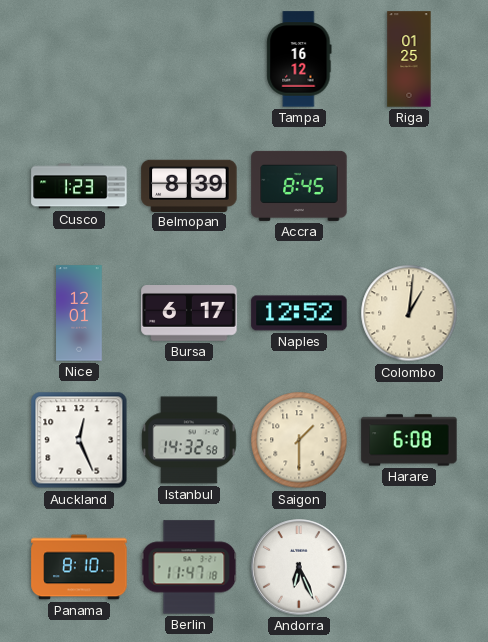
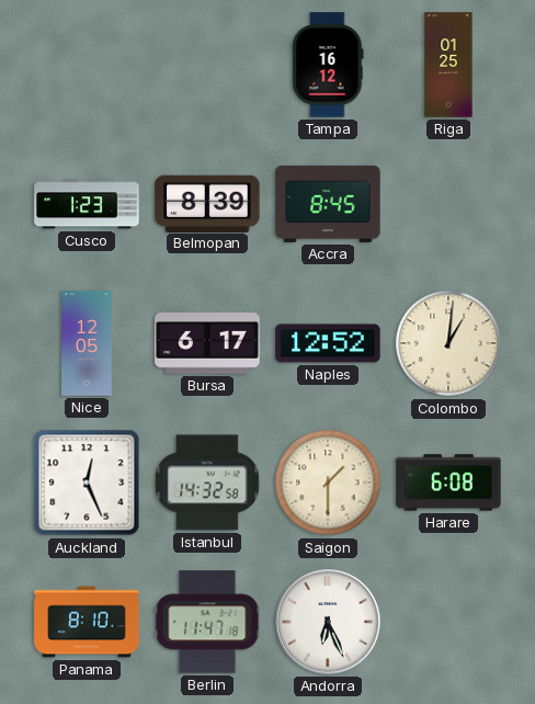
Nice: 12:01 -> 12:05 (87, 343)
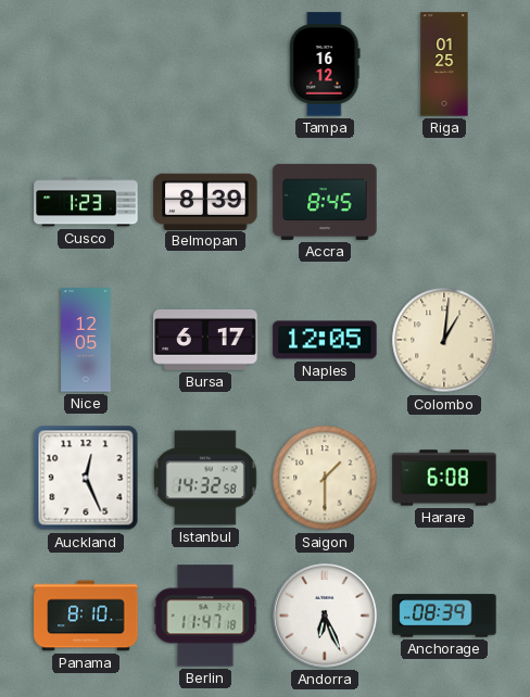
Naples: 12:52 -> 12:05 (325, 340)
Anchorage: none -> 08:39 (444, 616)
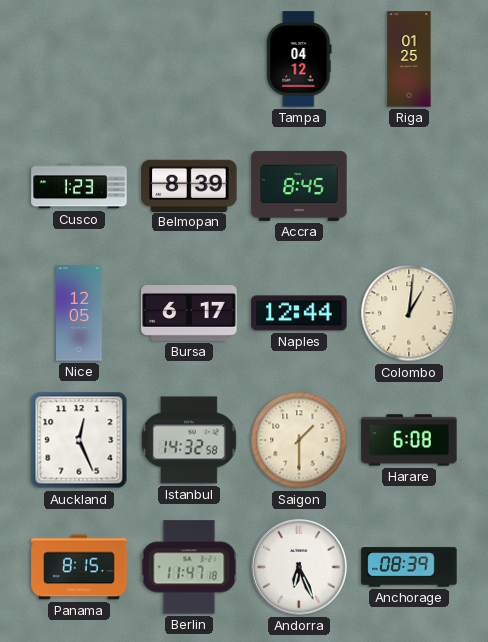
Tampa: 16:12 -> 04:12 (299, 59)
Naples: 12:05 -> 12:44 (299, 313)
Panama: 8:10 -> 8:15 (79, 567)
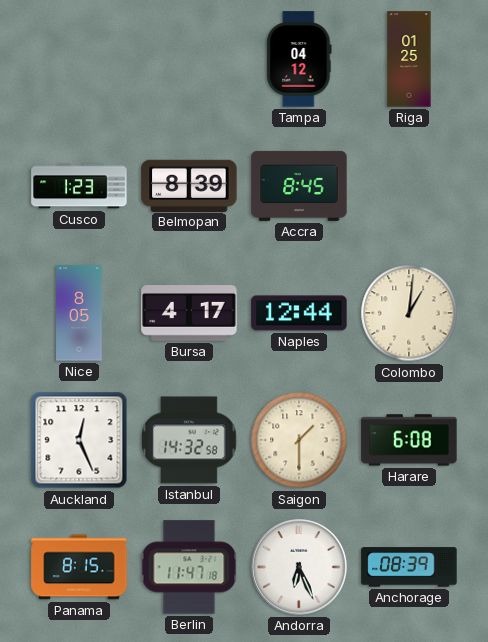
Nice: 12:05 -> 8:05 (79, 313)
Bursa: 6:17 -> 4:17 (189, 314)
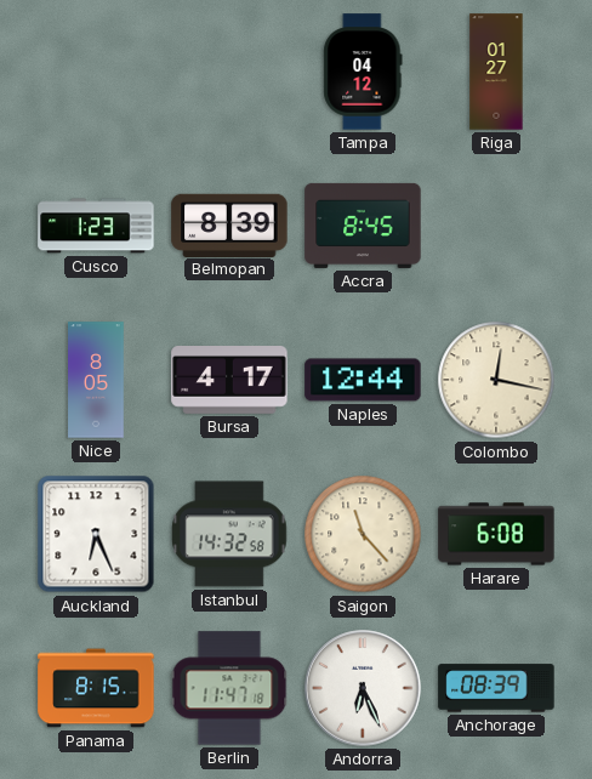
Riga: 01:25 -> 01:27 (496, 72)
Colombo: 1:01 -> 12:17 (496, 380)
Auckland: 12:26 -> 6:26 (96, 534)
Saigon: 1:30 -> 11:23 (363, 534)
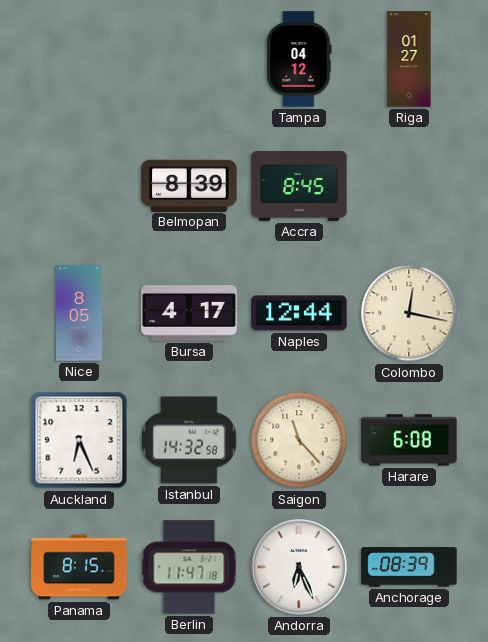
Cusco: 1:23 -> none (96, 226)
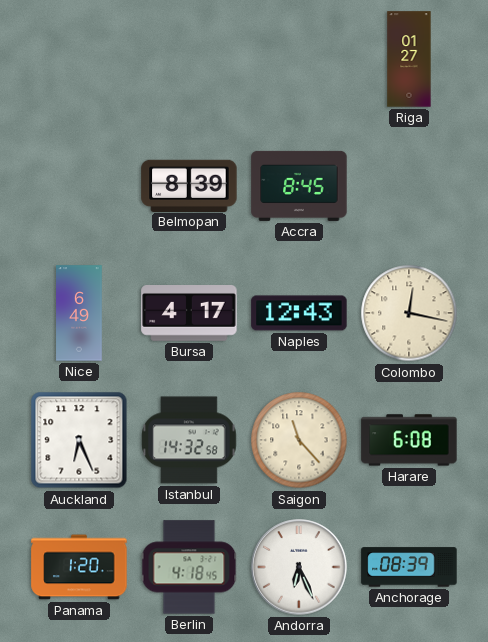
Tampa: 04:12 -> none (299, 59)
Nice: 8:05 -> 6:49 (79, 313)
Naples: 12:44 -> 12:43 (299, 313)
Panama: 8:15 -> 1:20 (79, 567)
Berlin: 11:47 -> 4:18 (189, 567)
